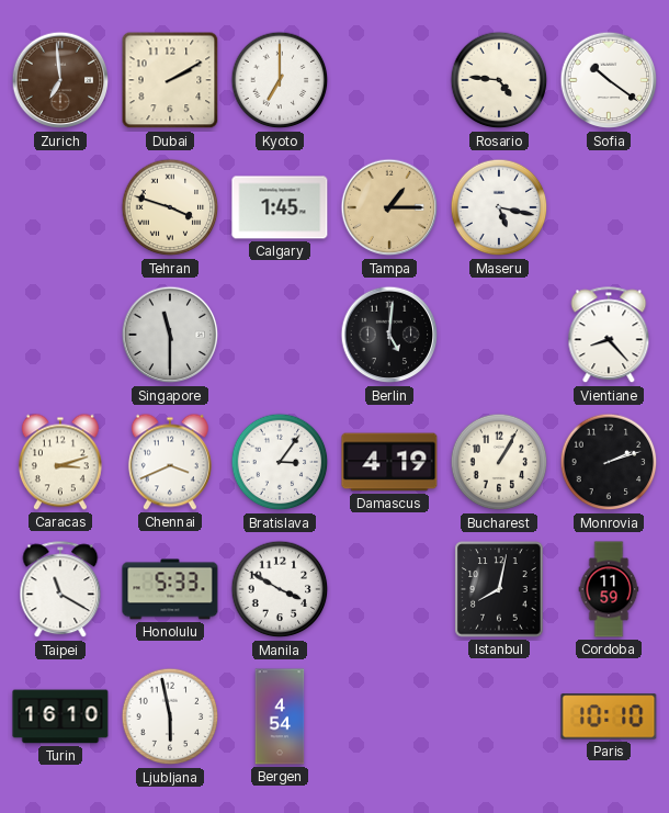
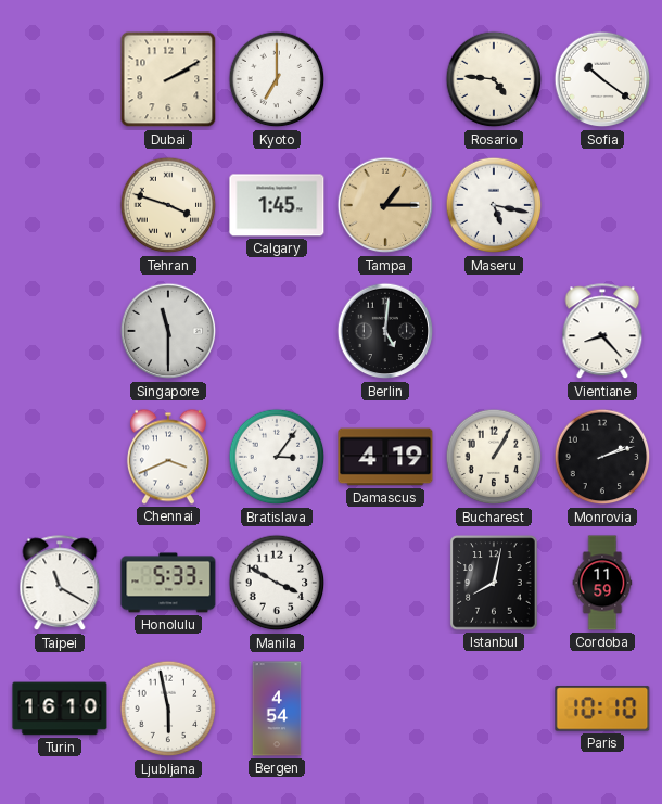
Zurich: 6:59 -> none (60, 80)
Caracas: 3:12 -> none (60, 462)
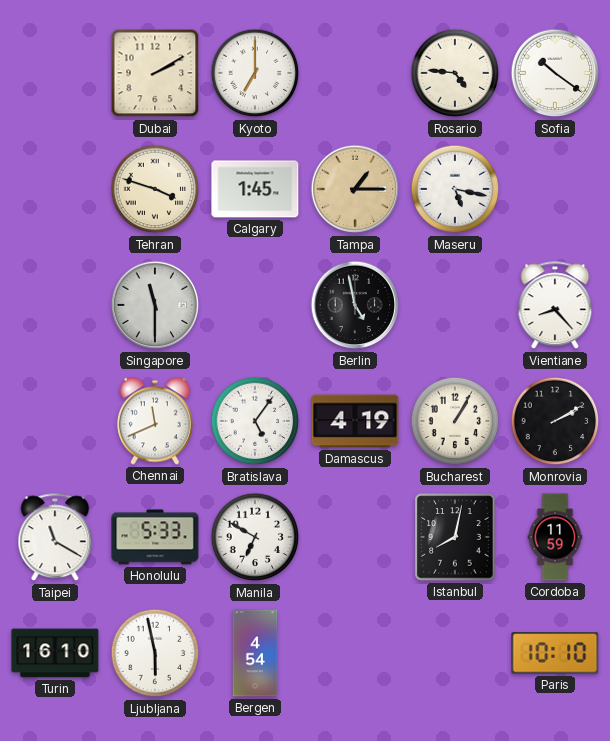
Berlin: 5:01 -> 4:58 (355, 305)
Chennai: 3:41 -> 11:41 (155, 421)
Bratislava: 3:06 -> 5:06 (255, 421)
Monrovia: 2:12 -> 2:10 (555, 421)
Manila: 3:50 -> 6:50 (255, 537)
